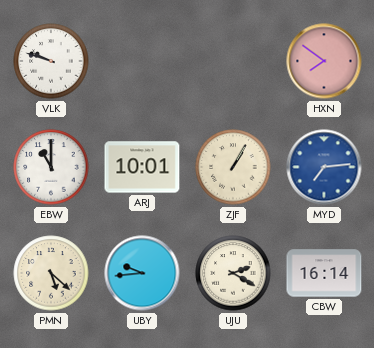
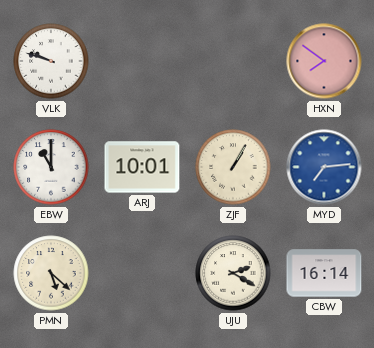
UBY: 9:44 -> none (142, 273)
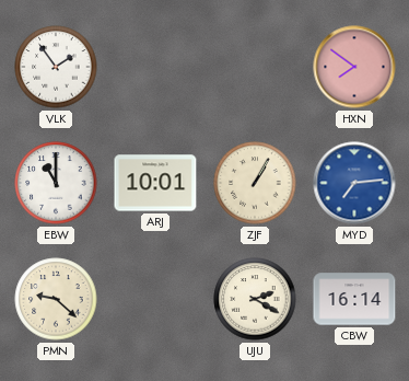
VLK: 9:48 -> 1:54 (56, 67)
PMN: 5:22 -> 9:22 (56, 299)
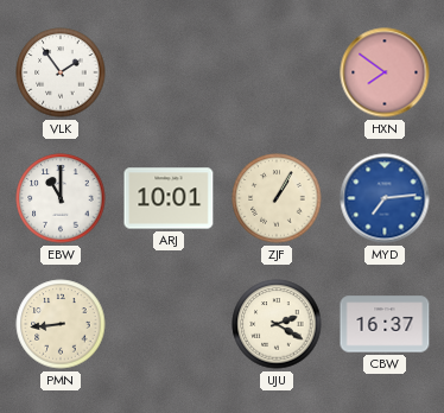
PMN: 9:22 -> 8:44 (61, 324)
CBW: 16:14 -> 16:37 (385, 324)
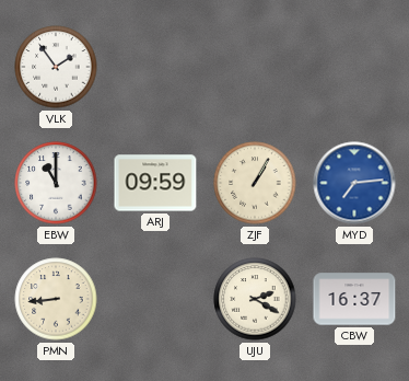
HXN: 7:51 -> none (385, 72)
ARJ: 10:01 -> 09:59 (155, 183)
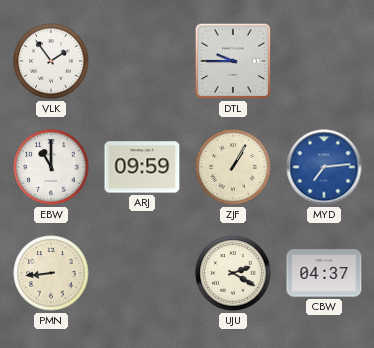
DTL: none -> 9:45 (233, 61)
CBW: 16:37 -> 04:37 (324, 273)
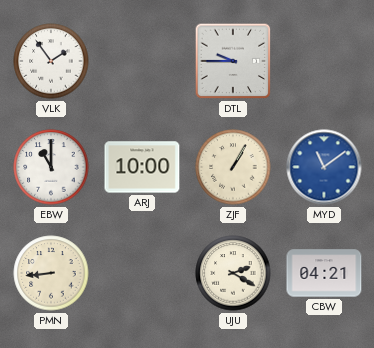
ARJ: 09:59 -> 10:00 (142, 167)
MYD: 7:14 -> 11:09 (324, 167)
CBW: 04:37 -> 04:21 (324, 273)
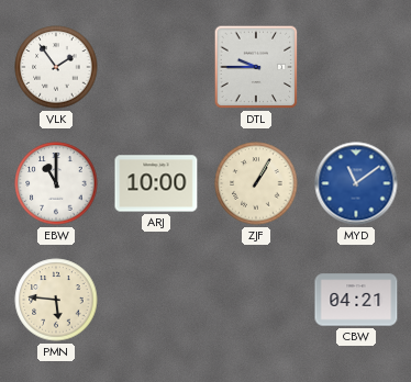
PMN: 8:44 -> 5:46 (56, 300)
UJU: 2:20 -> none (233, 273)
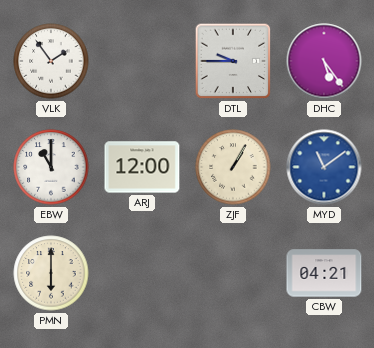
DHC: none -> 5:24 (324, 61)
ARJ: 10:00 -> 12:00 (142, 167)
PMN: 5:46 -> 6:00 (51, 273)
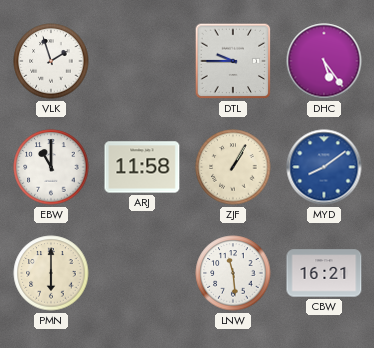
VLK: 1:54 -> 1:57 (51, 61)
ARJ: 12:00 -> 11:58 (142, 167)
MYD: 11:09 -> 8:09 (324, 167)
LNW: none -> 11:29 (233, 273)
CBW: 04:21 -> 16:21 (324, 273)
